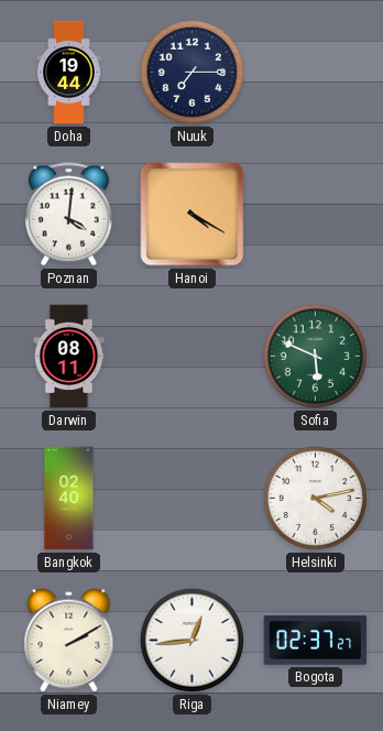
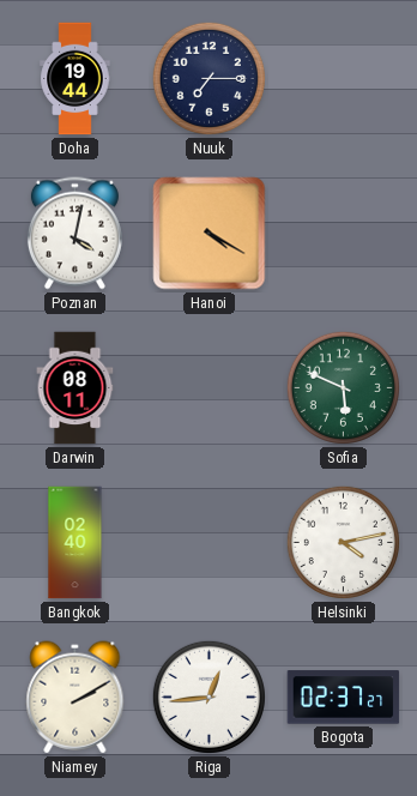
Poznan: 4:01 -> 4:02 (74, 234)
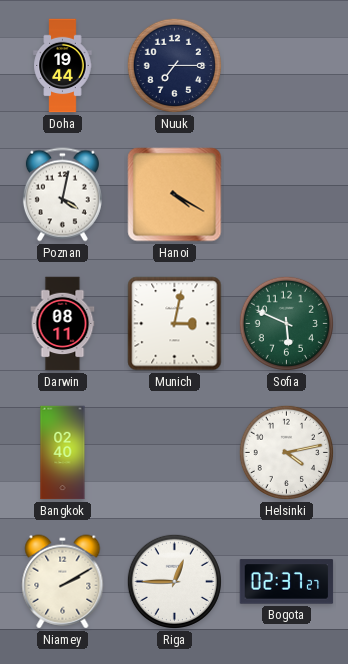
Munich: none -> 3:02 (175, 324)
Riga: 12:44 -> 12:45 (174, 581)
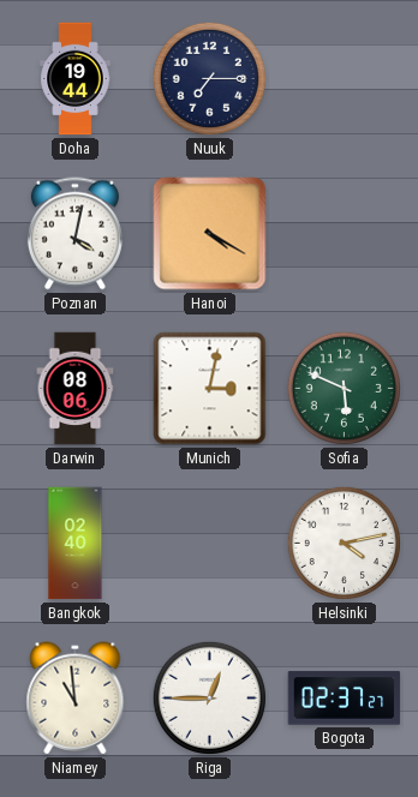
Darwin: 08:11 -> 08:06 (76, 389)
Niamey: 2:10 -> 10:59 (76, 699)
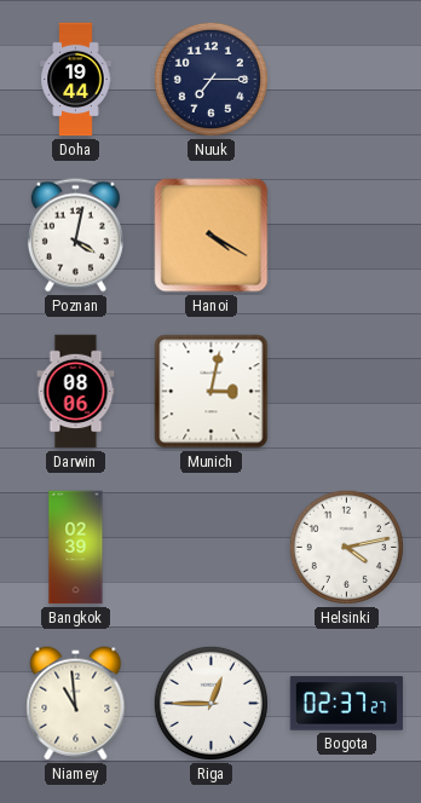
Sofia: 5:49 -> none (344, 388)
Bangkok: 02:40 -> 02:39 (76, 548)
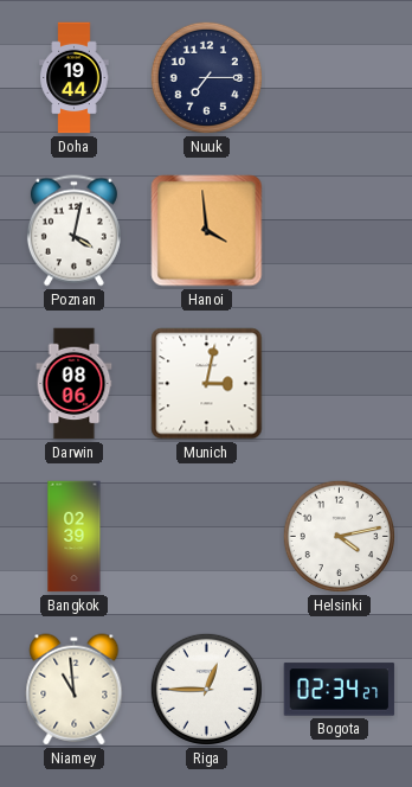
Hanoi: 4:20 -> 3:59 (207, 231)
Bogota: 02:37 -> 02:34 (340, 690)
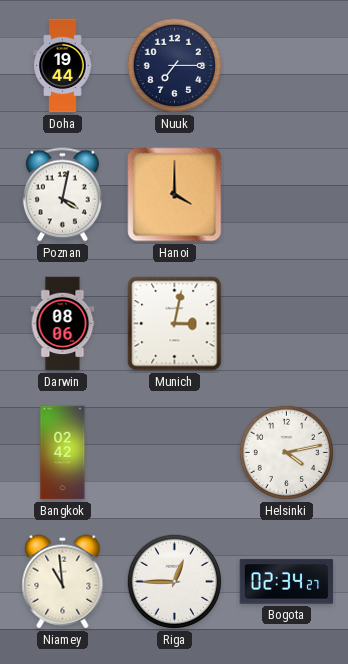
Hanoi: 3:59 -> 4:00 (175, 195)
Bangkok: 02:39 -> 02:42 (63, 453)
